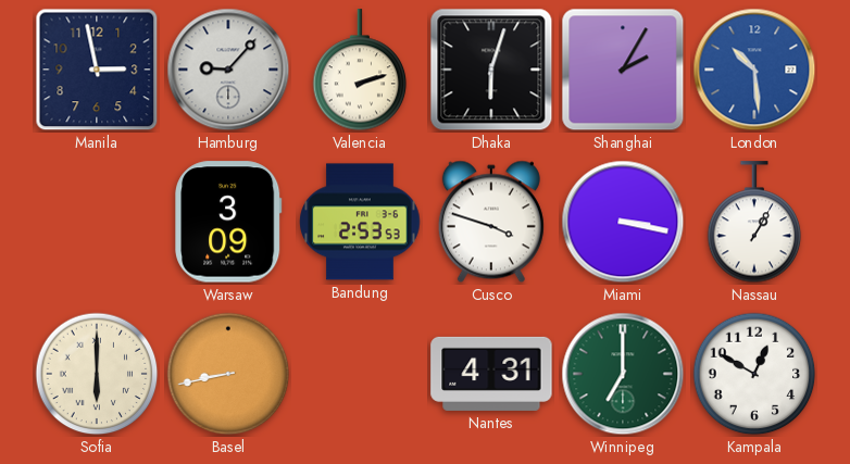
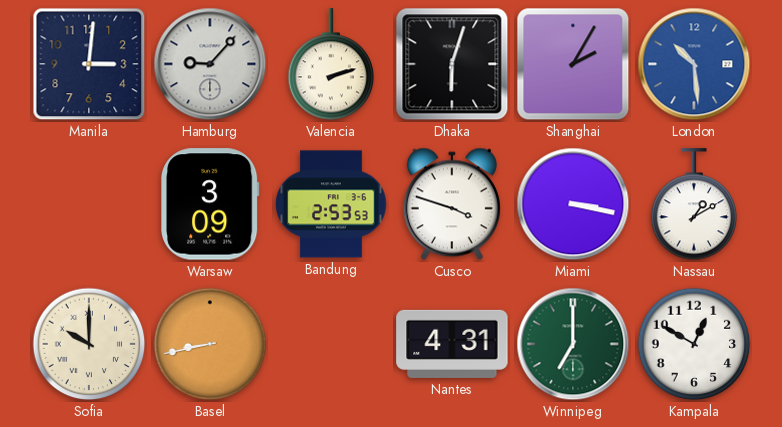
Manila: 2:58 -> 3:01 (89, 64)
Nassau: 1:05 -> 1:10 (694, 205)
Sofia: 6:00 -> 10:00 (89, 344)
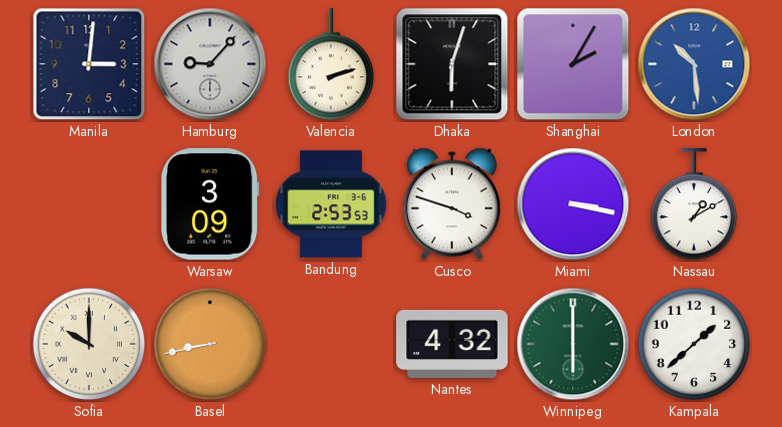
Nantes: 4:31 -> 4:32 (452, 344)
Winnipeg: 7:00 -> 6:00 (573, 344)
Kampala: 12:50 -> 1:38 (694, 344)
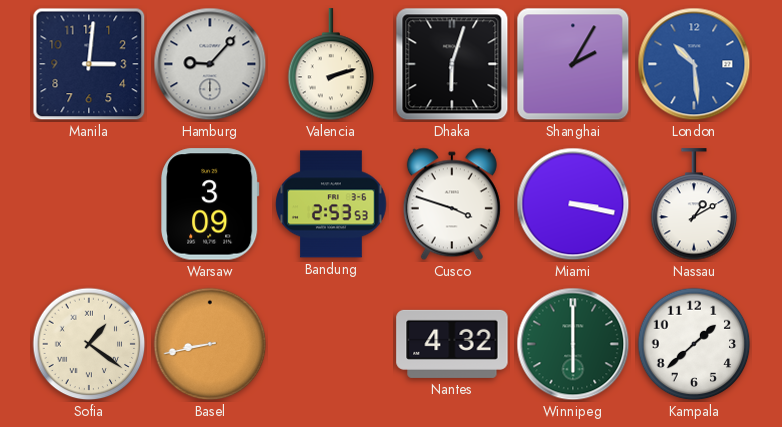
Sofia: 10:00 -> 1:21 (89, 344)
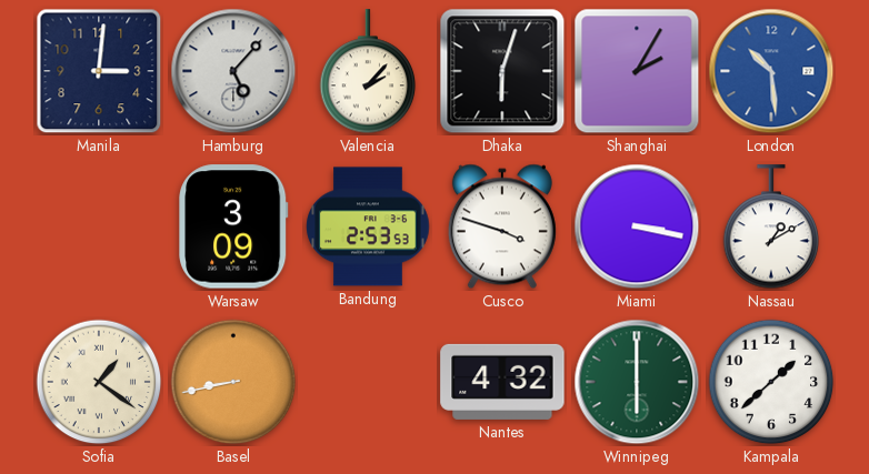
Hamburg: 9:07 -> 5:07 (233, 71)
Valencia: 2:12 -> 2:07 (368, 72)
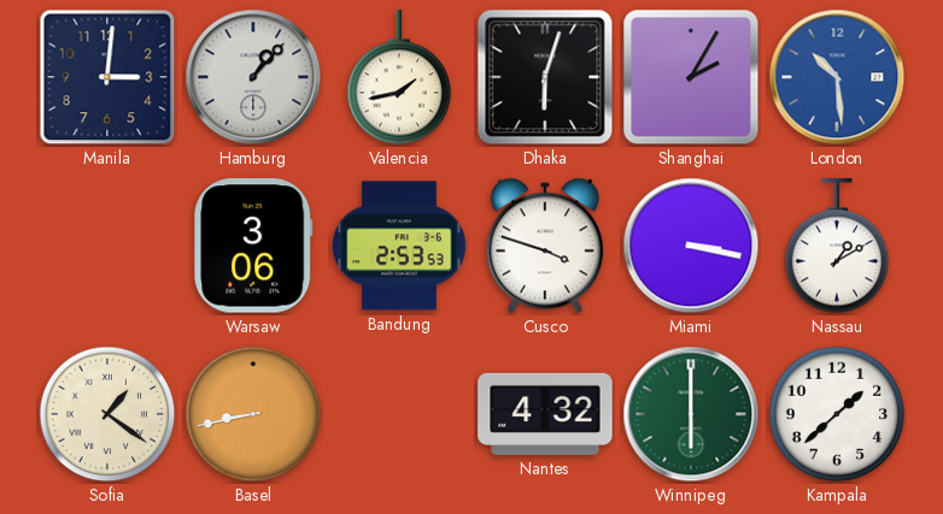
Hamburg: 5:07 -> 1:07 (253, 77)
Valencia: 2:07 -> 1:43 (399, 78)
Warsaw: 3:09 -> 3:06 (253, 246)
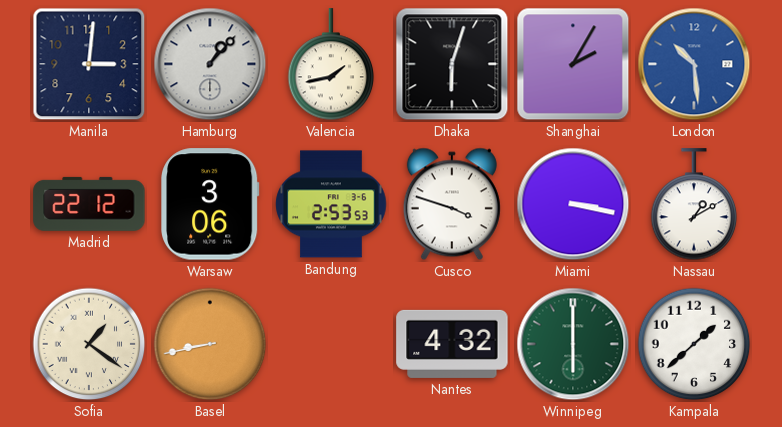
Madrid: none -> 22:12 (89, 204)
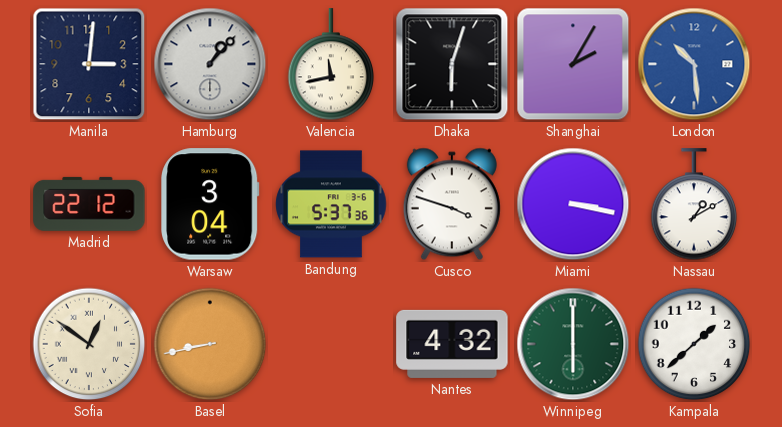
Valencia: 1:43 -> 11:43 (331, 65)
Warsaw: 3:06 -> 3:04 (210, 204)
Bandung: 2:53 -> 5:37 (331, 204)
Sofia: 1:21 -> 12:51 (89, 344)
